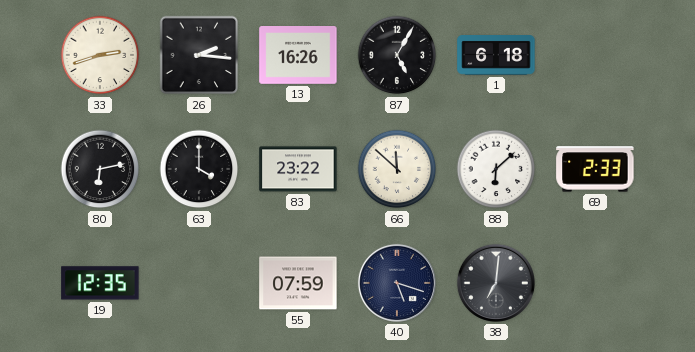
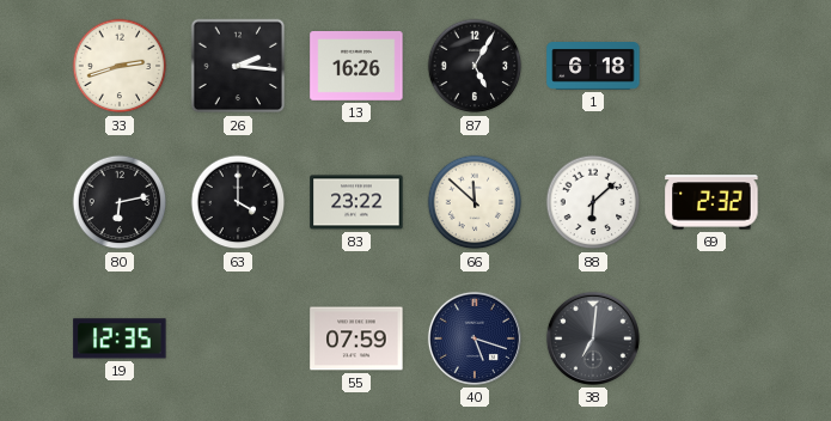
69: 2:33 -> 2:32 (711, 202)
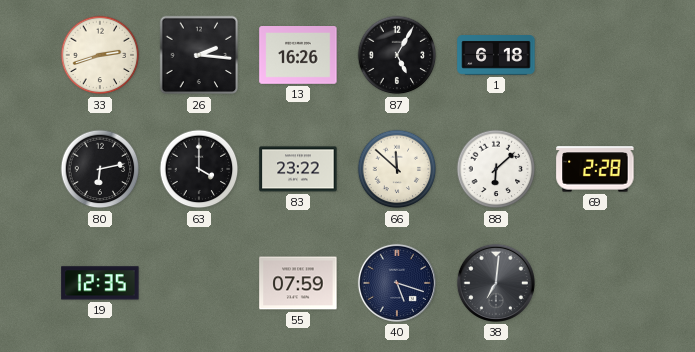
69: 2:32 -> 2:28 (595, 169)
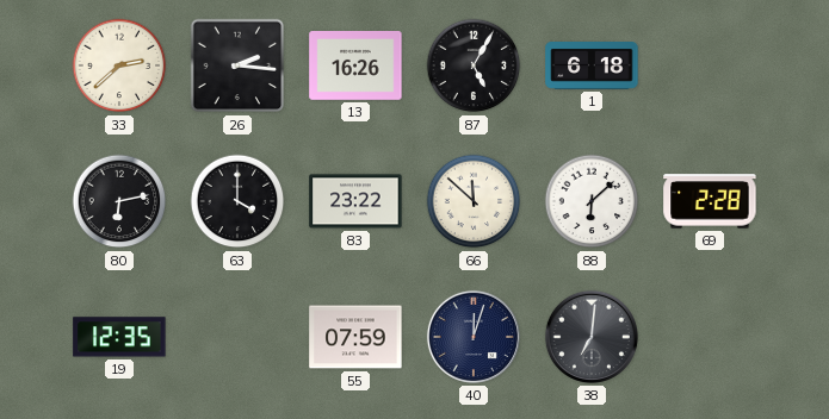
33: 2:42 -> 2:38 (119, 65)
40: 5:18 -> 12:03 (474, 337)
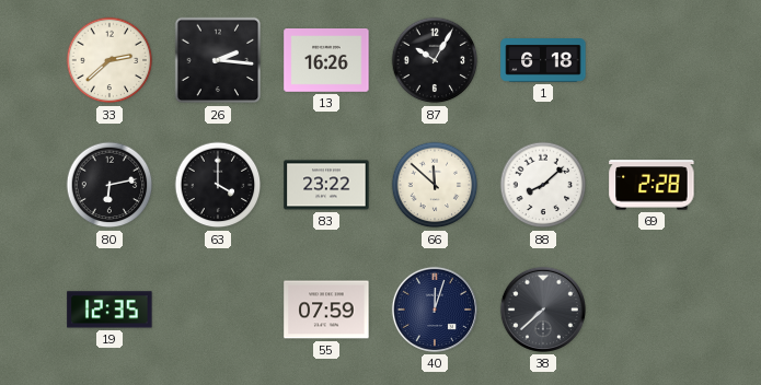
87: 5:05 -> 10:05 (435, 60)
88: 6:08 -> 8:08 (543, 185)
38: 7:01 -> 7:38 (543, 310)
